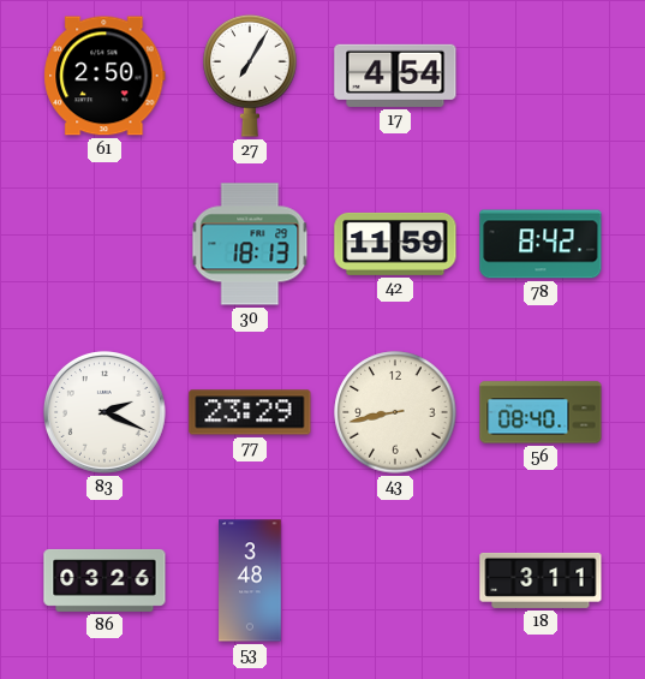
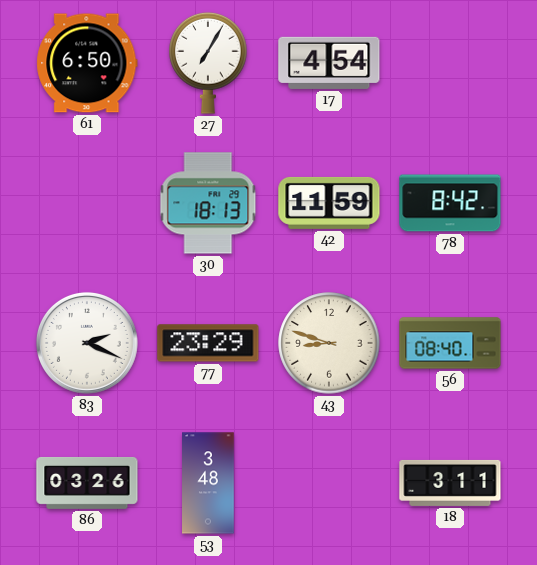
61: 2:50 -> 6:50 (87, 63)
43: 8:43 -> 8:48 (329, 343)
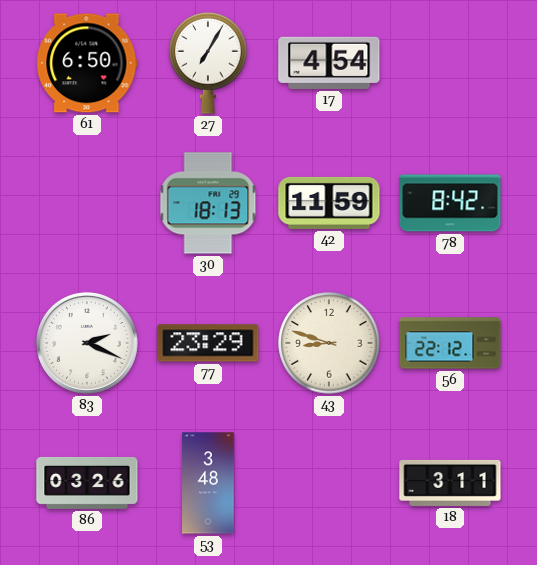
56: 08:40 -> 22:12 (450, 343)
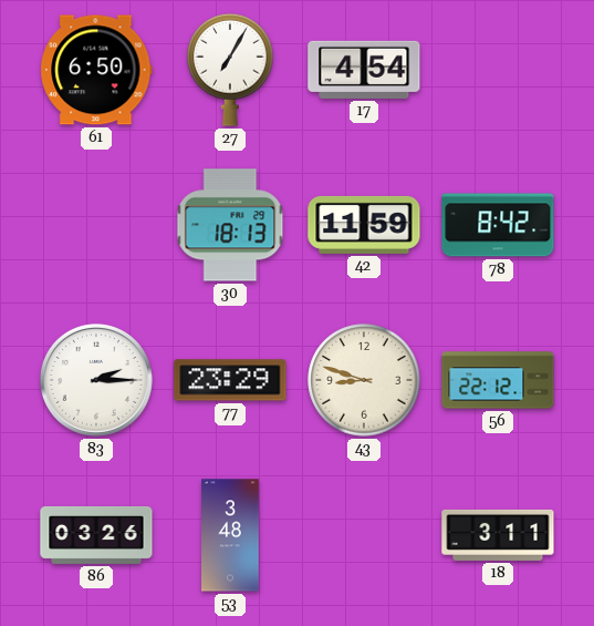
83: 2:19 -> 2:15 (96, 380)
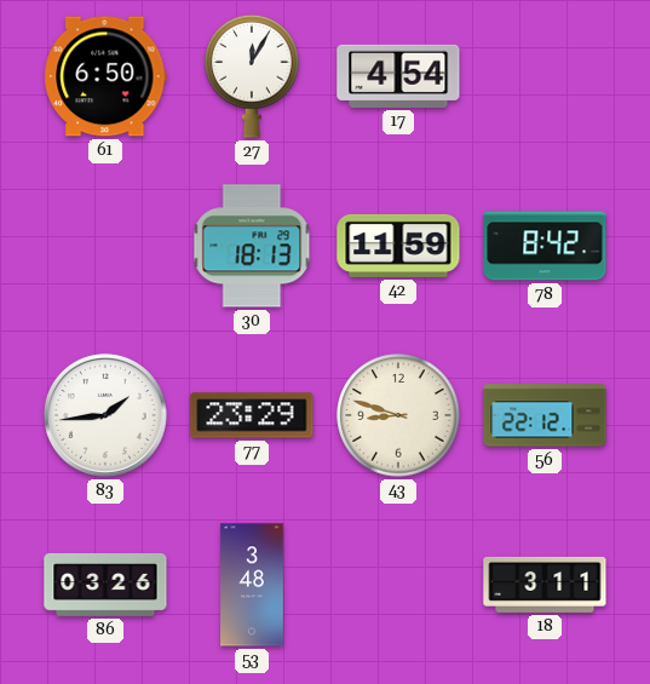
27: 7:05 -> 12:05 (252, 76)
83: 2:15 -> 1:44 (105, 415)
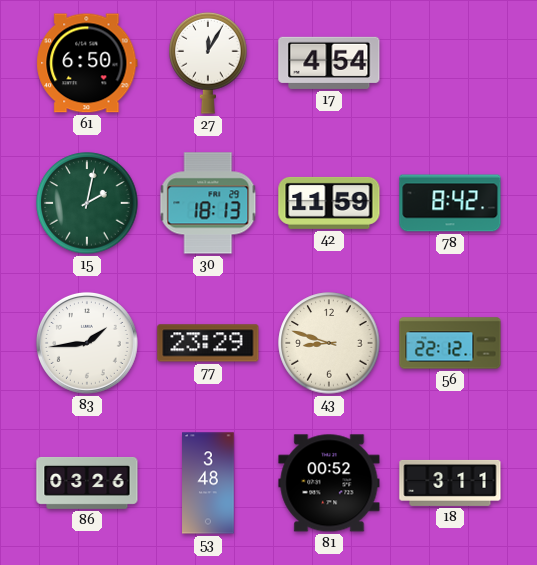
15: none -> 2:02 (87, 203)
81: none -> 00:52 (329, 483)
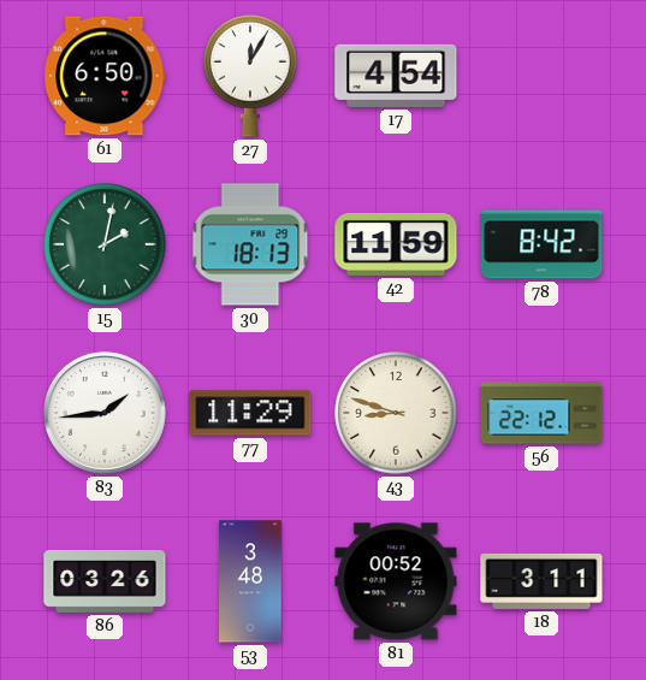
77: 23:29 -> 11:29 (250, 413)
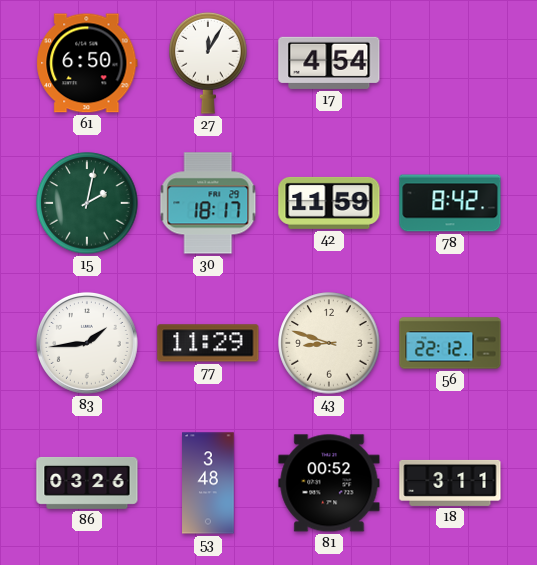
30: 18:13 -> 18:17 (208, 203)
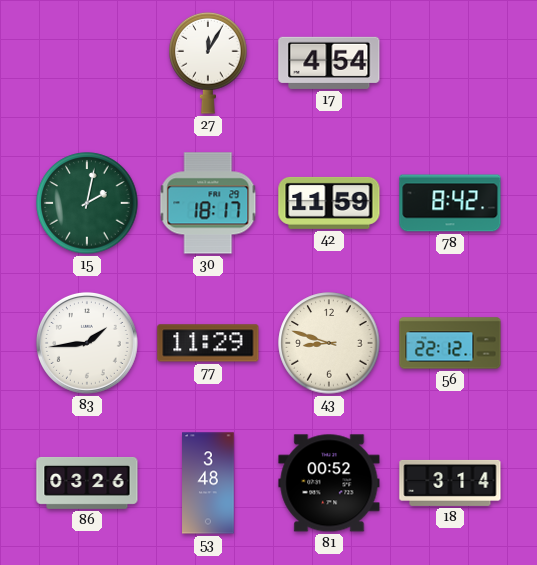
61: 6:50 -> none (87, 63)
18: 3:11 -> 3:14 (450, 483)
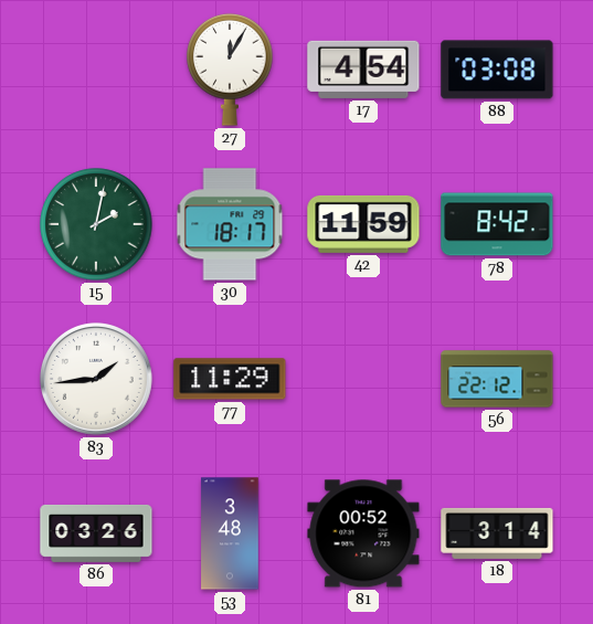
88: none -> 03:08 (497, 70)
43: 8:48 -> none (329, 343)
